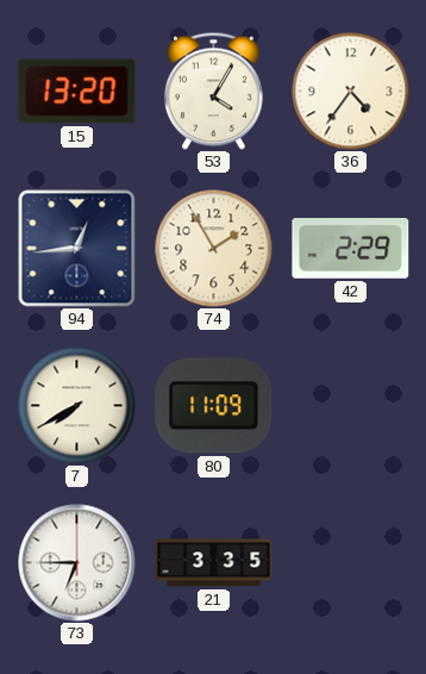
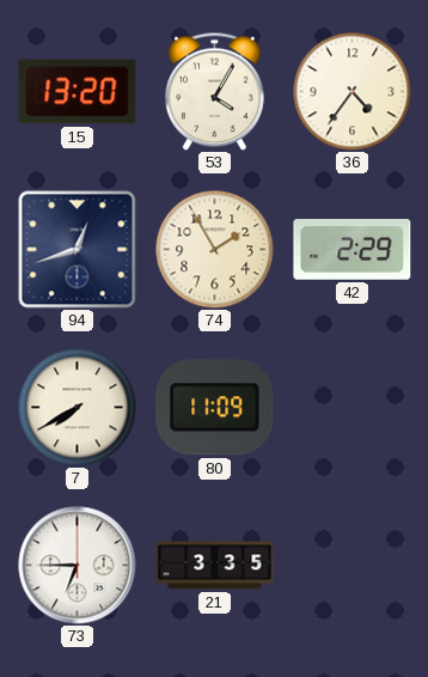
94: 12:44 -> 12:42 (78, 250)
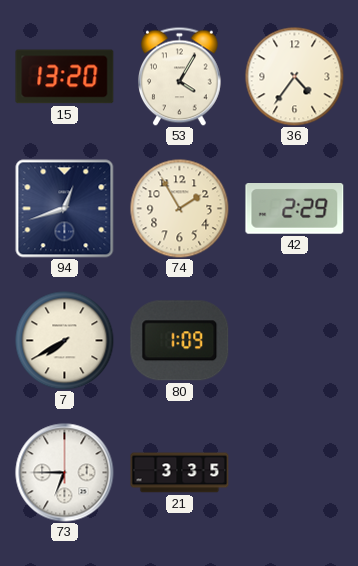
80: 11:09 -> 1:09 (180, 341)
